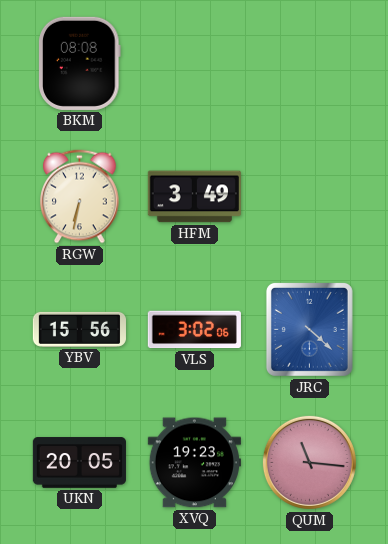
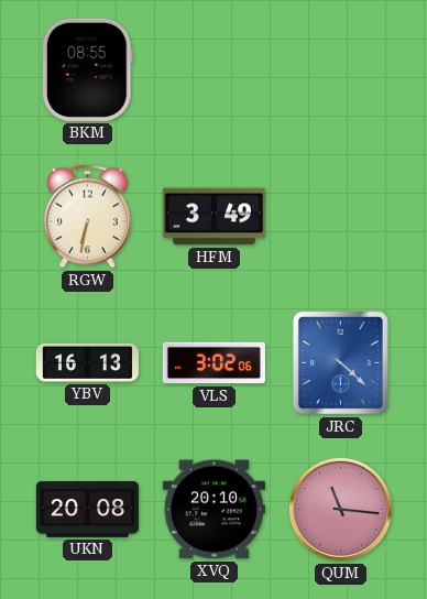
BKM: 08:08 -> 08:55 (88, 69)
YBV: 15:56 -> 16:13 (87, 362)
UKN: 20:05 -> 20:08 (87, 510)
XVQ: 19:23 -> 20:10 (214, 510)
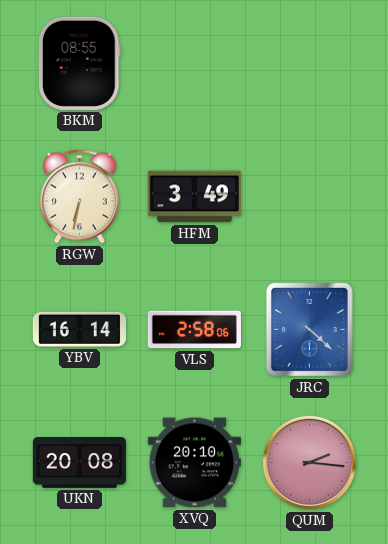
YBV: 16:13 -> 16:14 (79, 329)
VLS: 3:02 -> 2:58 (194, 330)
QUM: 11:16 -> 2:16 (309, 462)
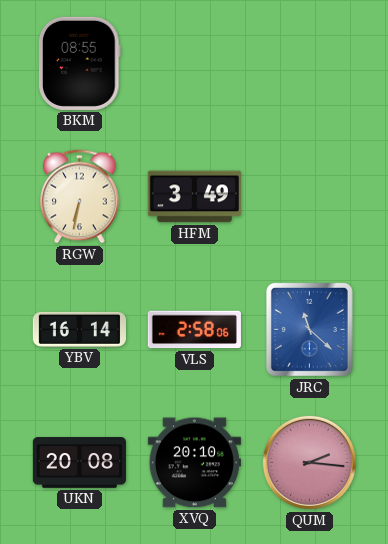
JRC: 4:22 -> 11:22 (309, 329)
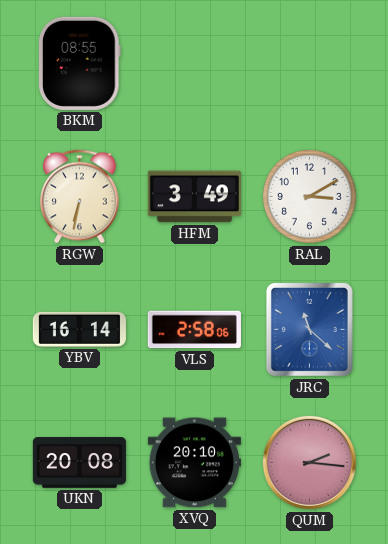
RAL: none -> 3:10 (309, 196)
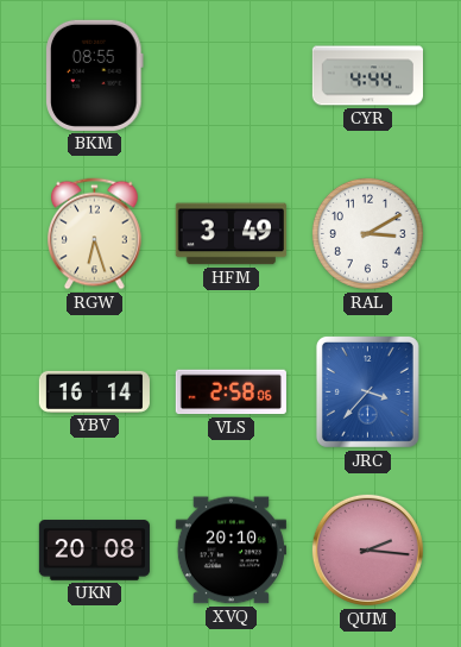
CYR: none -> 4:44 (367, 76)
RGW: 6:32 -> 6:27 (95, 234)
JRC: 11:22 -> 3:37 (367, 391)
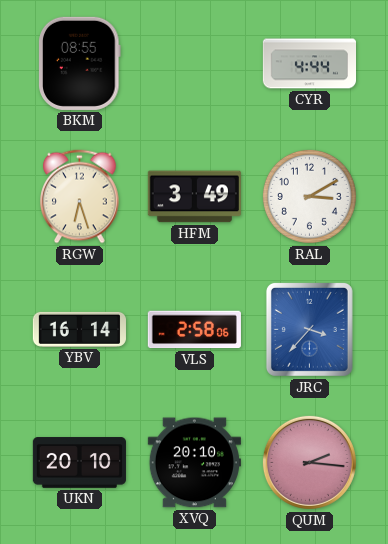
UKN: 20:08 -> 20:10 (79, 463)
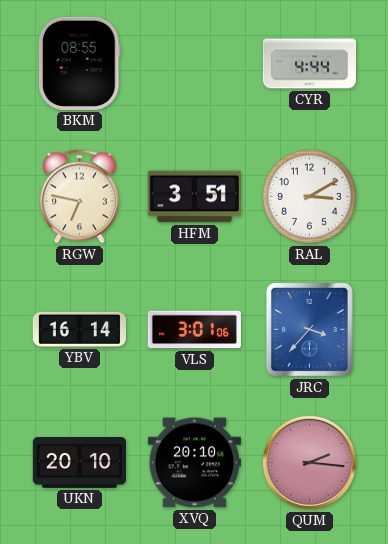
RGW: 6:27 -> 6:47 (80, 197)
HFM: 3:49 -> 3:51 (194, 197)
VLS: 2:58 -> 3:01 (194, 330)
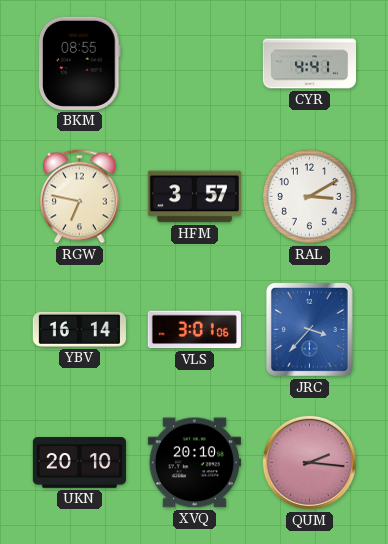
CYR: 4:44 -> 4:41 (309, 64)
HFM: 3:51 -> 3:57 (194, 197)
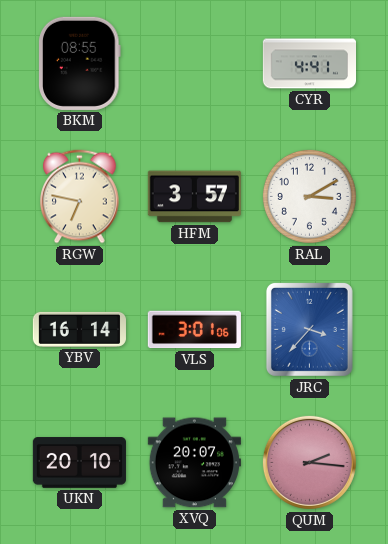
XVQ: 20:10 -> 20:07 (194, 463)
